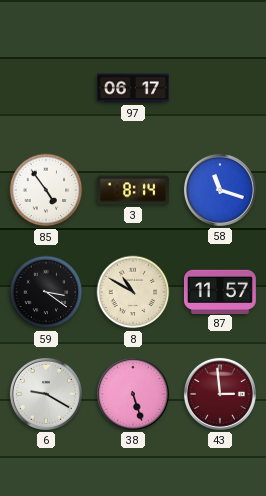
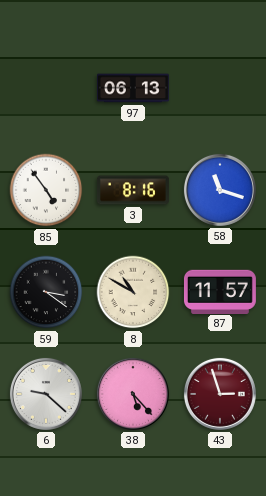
97: 06:17 -> 06:13 (133, 88)
3: 8:14 -> 8:16 (133, 190)
6: 9:20 -> 9:22 (46, 394)
38: 5:27 -> 5:23 (133, 394)
43: 2:59 -> 2:57 (220, 394)
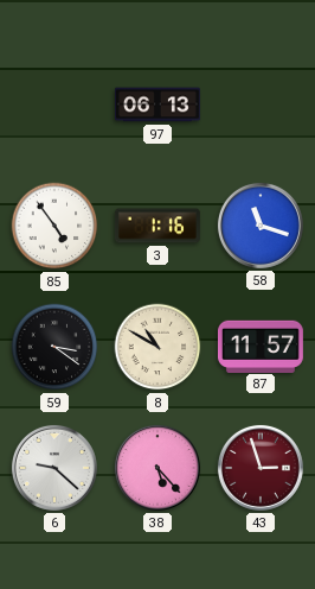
3: 8:16 -> 1:16 (157, 226)
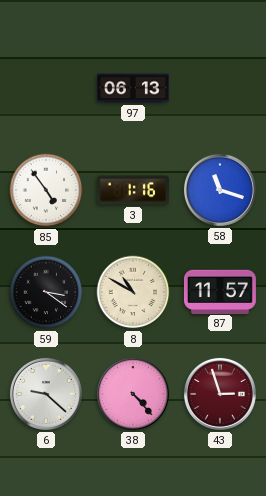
38: 5:23 -> 4:23 (133, 394)
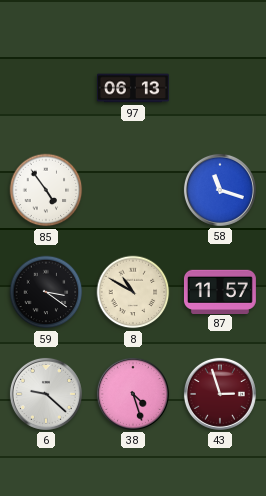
3: 1:16 -> none (133, 190)
38: 4:23 -> 4:27 (133, 394)
